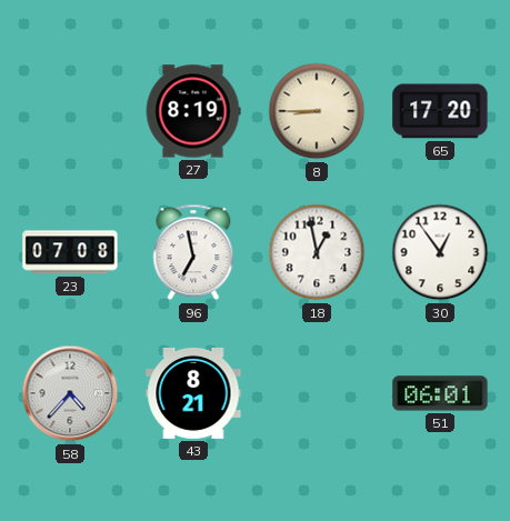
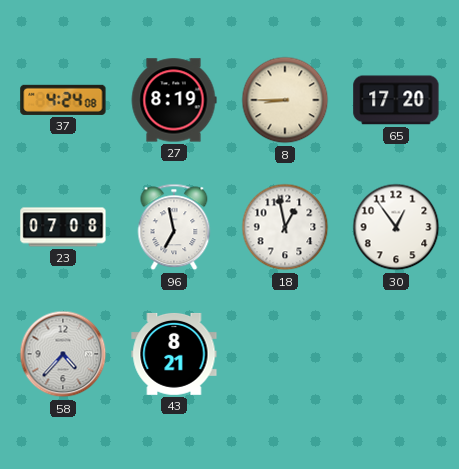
37: none -> 4:24 (63, 100)
51: 06:01 -> none (440, 393)
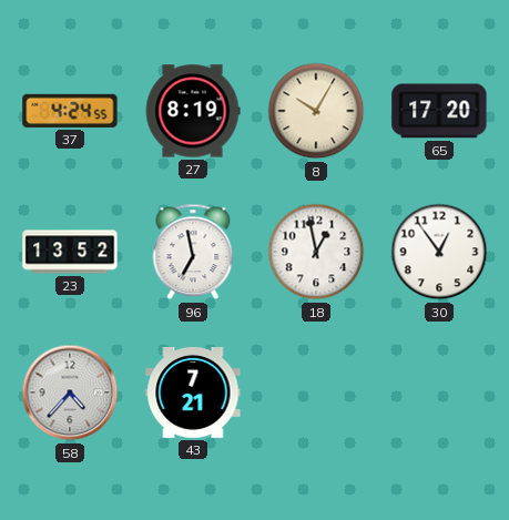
37: 4:24:08 -> 4:24:55 (70, 111)
8: 8:45 -> 10:05 (316, 111)
23: 07:08 -> 13:52 (70, 252)
43: 8:21 -> 7:21 (193, 392)
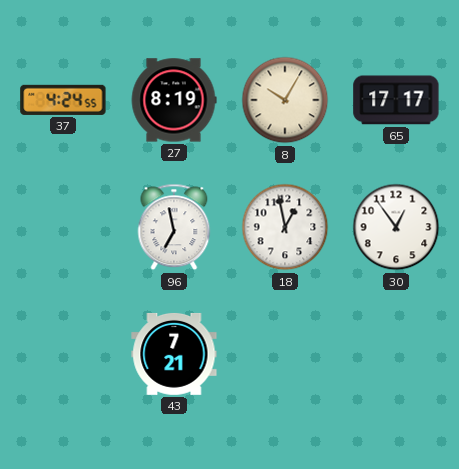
65: 17:20 -> 17:17 (396, 100)
23: 13:52 -> none (70, 252)
58: 4:37 -> none (70, 392)
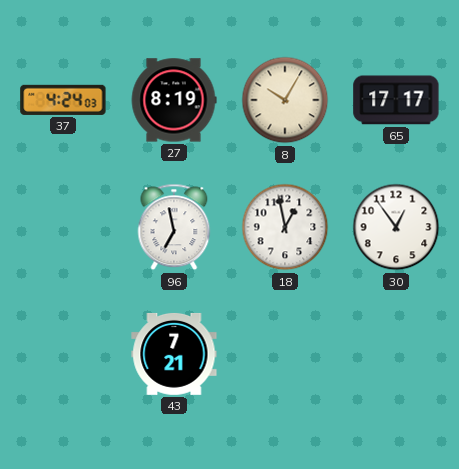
37: 4:24:55 -> 4:24:03 (63, 100)
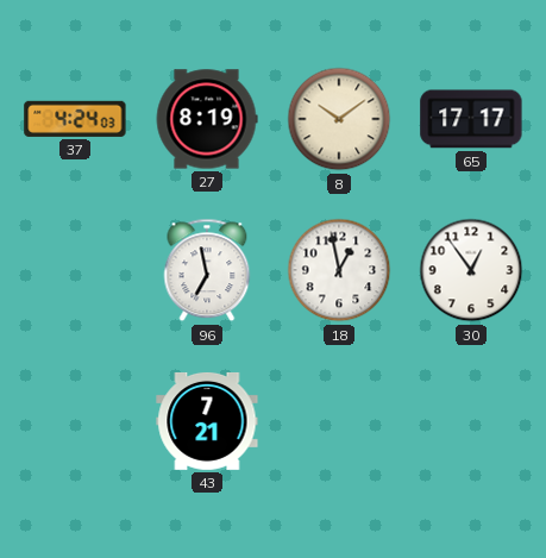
8: 10:05 -> 10:09 (339, 119)
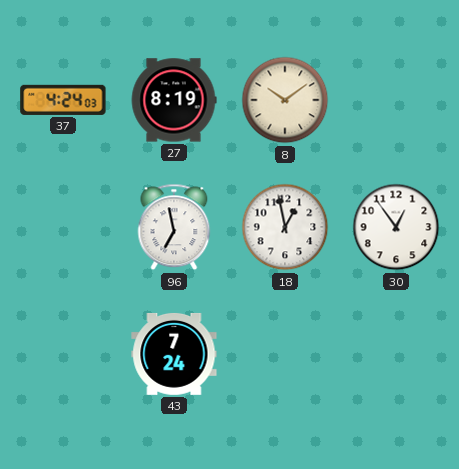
65: 17:17 -> none (471, 119)
43: 7:21 -> 7:24 (174, 354)
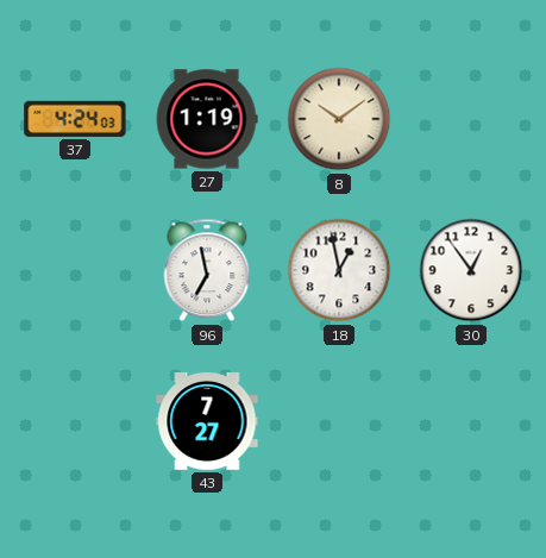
27: 8:19 -> 1:19 (207, 119)
43: 7:24 -> 7:27 (207, 421)
